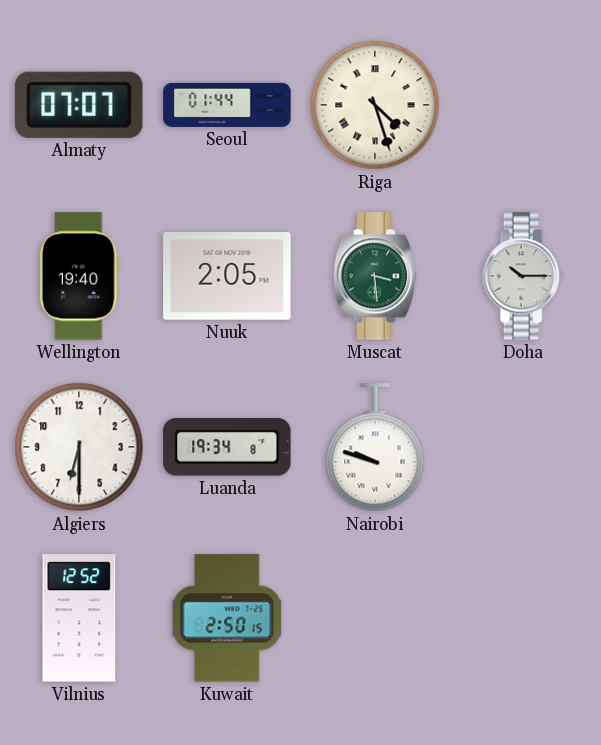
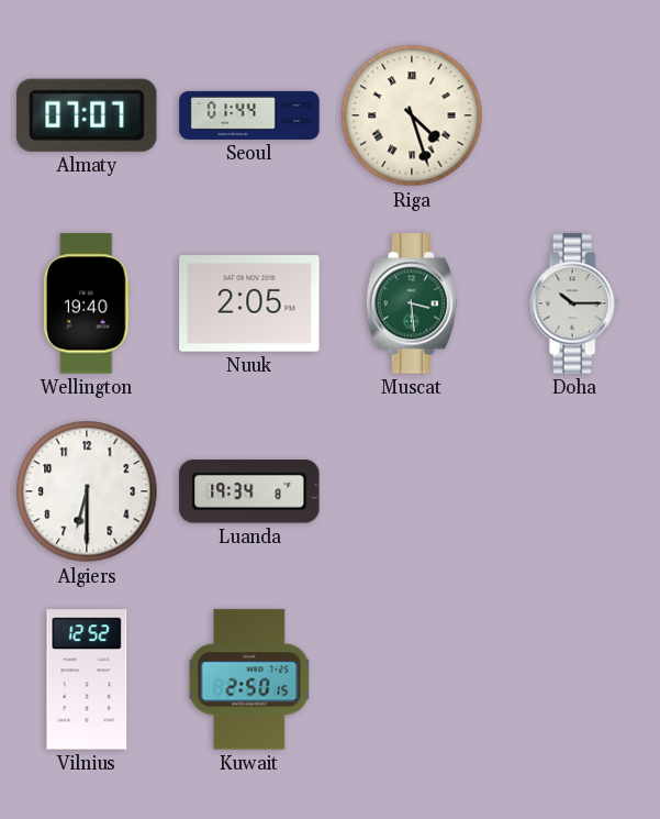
Nairobi: 9:48 -> none (375, 448)
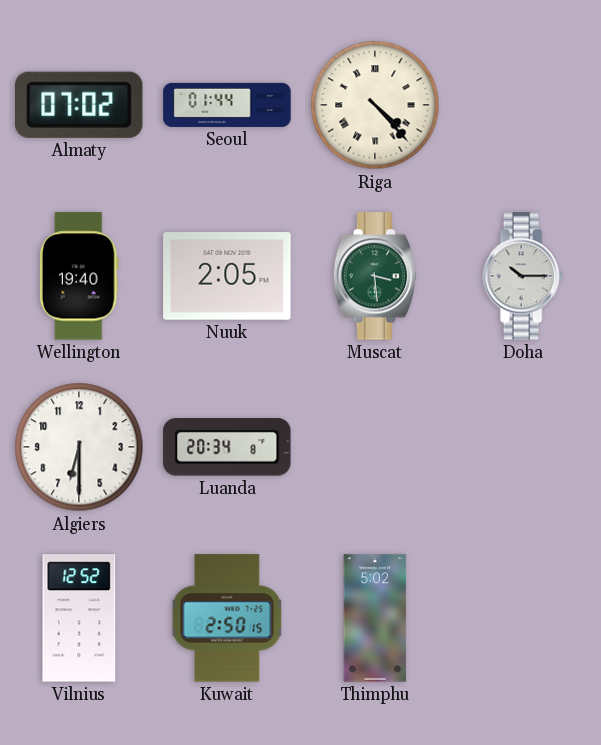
Almaty: 07:07 -> 07:02 (79, 105)
Riga: 4:27 -> 4:23 (375, 105)
Luanda: 19:34 -> 20:34 (227, 447)
Thimphu: none -> 5:02 (375, 618)
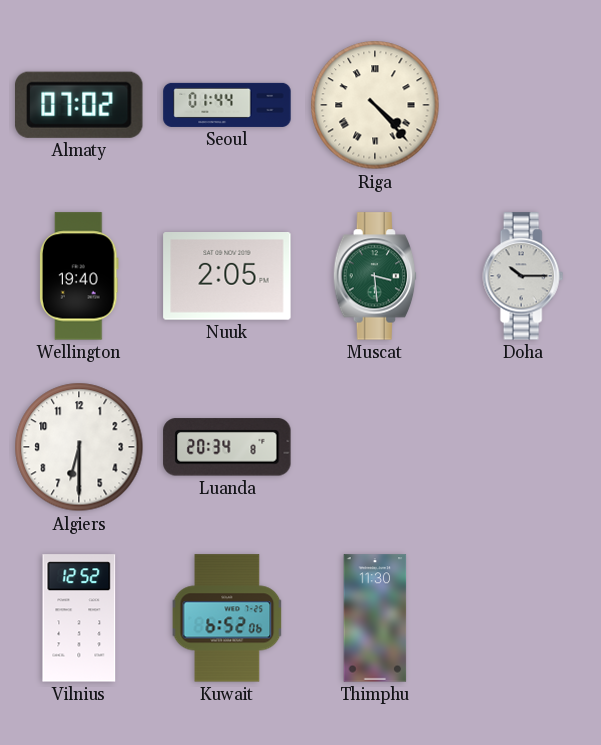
Kuwait: 2:50 -> 6:52 (227, 618)
Thimphu: 5:02 -> 11:30 (375, 618)
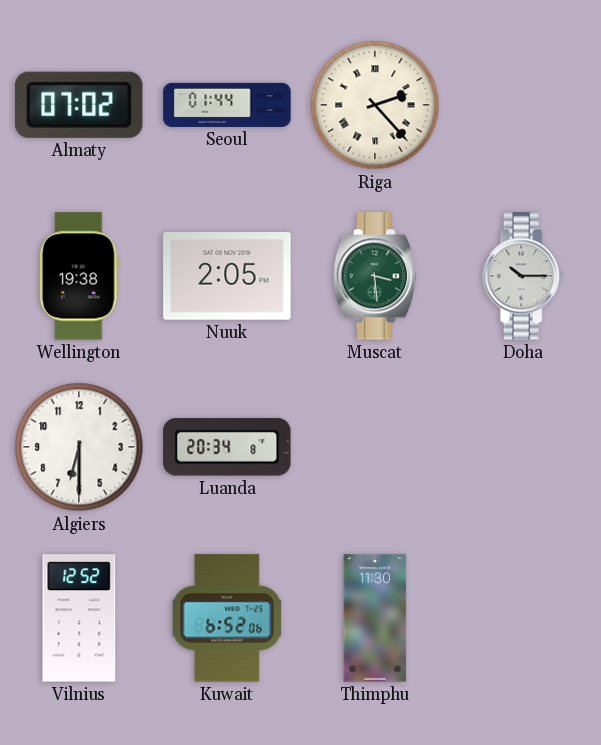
Riga: 4:23 -> 2:23 (375, 105)
Wellington: 19:40 -> 19:38 (79, 276)
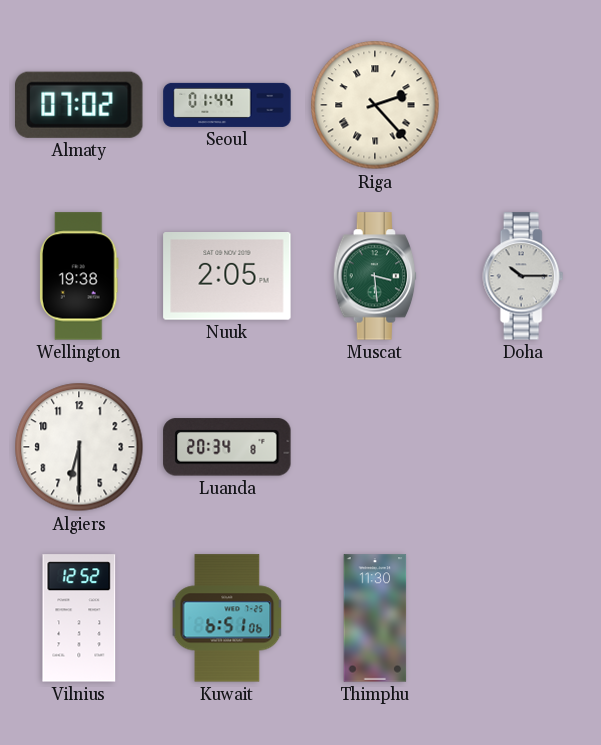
Kuwait: 6:52 -> 6:51 (227, 618)
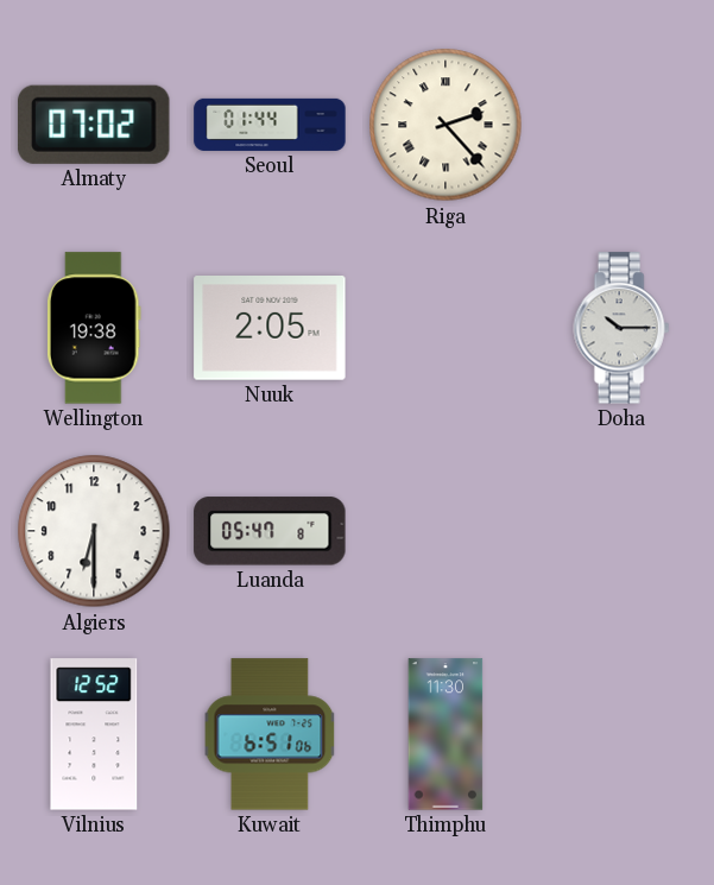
Muscat: 3:29 -> none (375, 276)
Luanda: 20:34 -> 05:47 (270, 531)
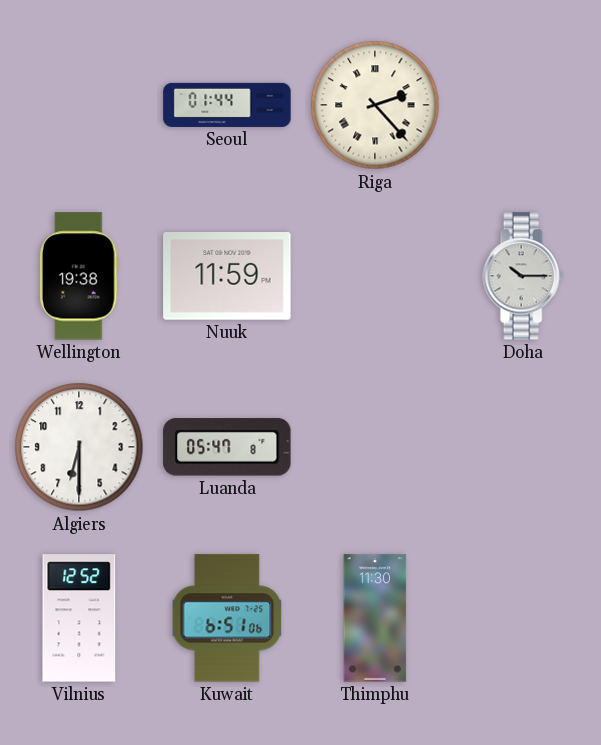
Almaty: 07:02 -> none (94, 125)
Nuuk: 2:05 -> 11:59 (227, 277)
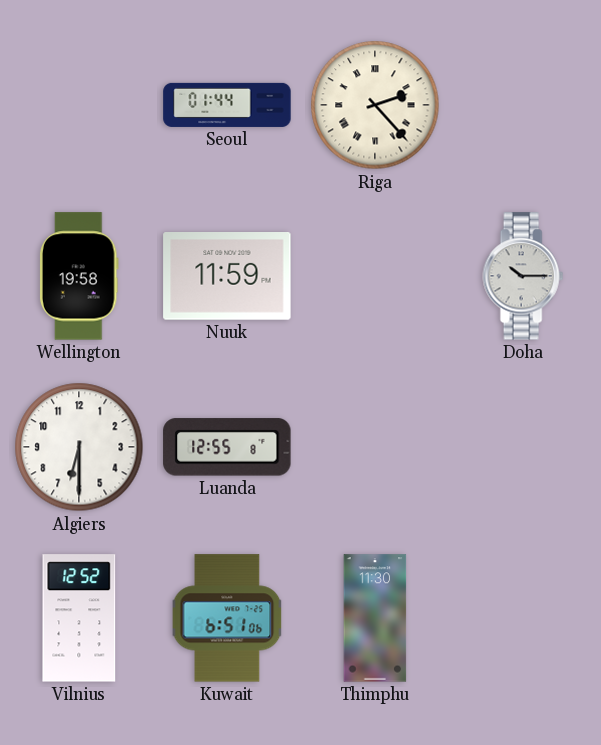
Wellington: 19:38 -> 19:58 (79, 276)
Luanda: 05:47 -> 12:55 (227, 447)
